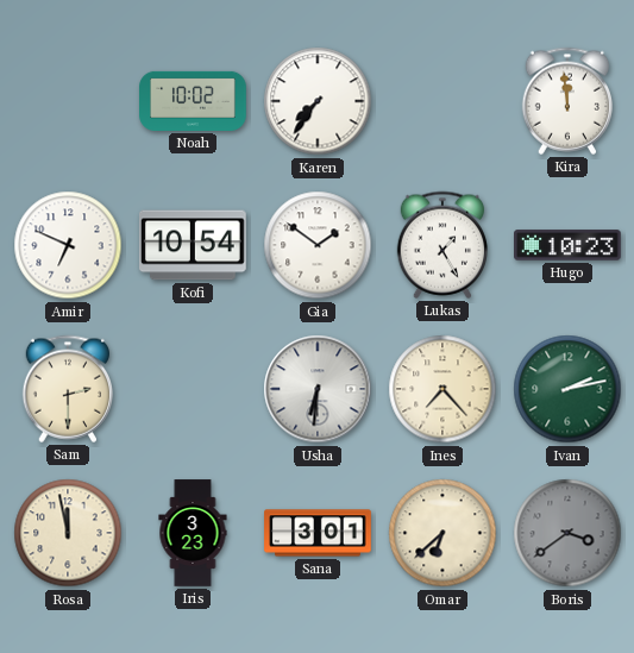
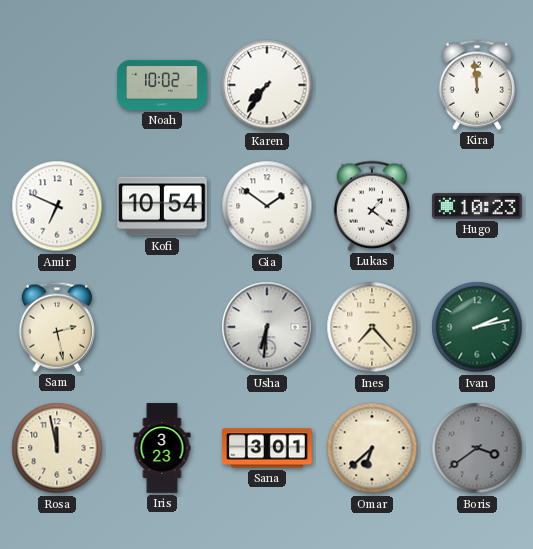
Lukas: 1:25 -> 1:21 (371, 206)
Sam: 2:30 -> 2:28 (56, 327)
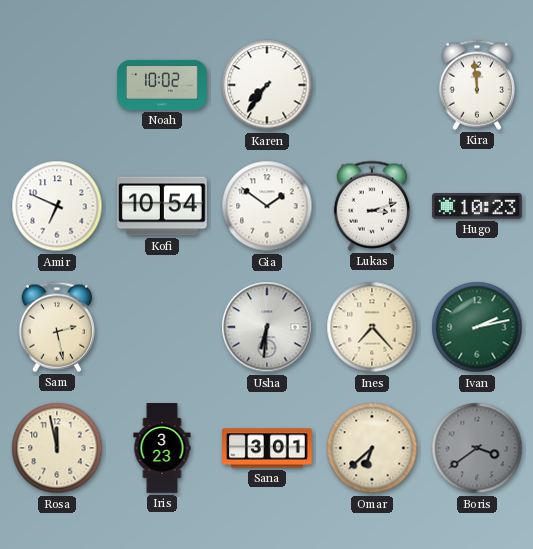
Lukas: 1:21 -> 3:12 (371, 206)
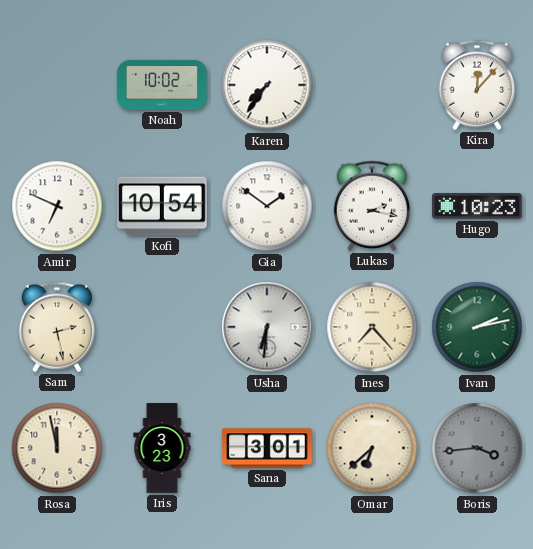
Kira: 11:59 -> 12:07 (476, 85)
Lukas: 3:12 -> 2:17 (371, 206)
Boris: 3:39 -> 3:44 (477, 448)
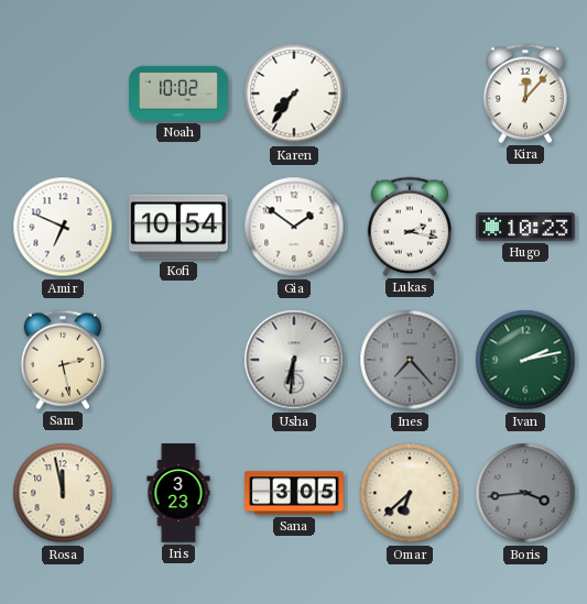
Ines dial: cream -> grey (410, 360)
Sana: 3:01 -> 3:05 (294, 493)
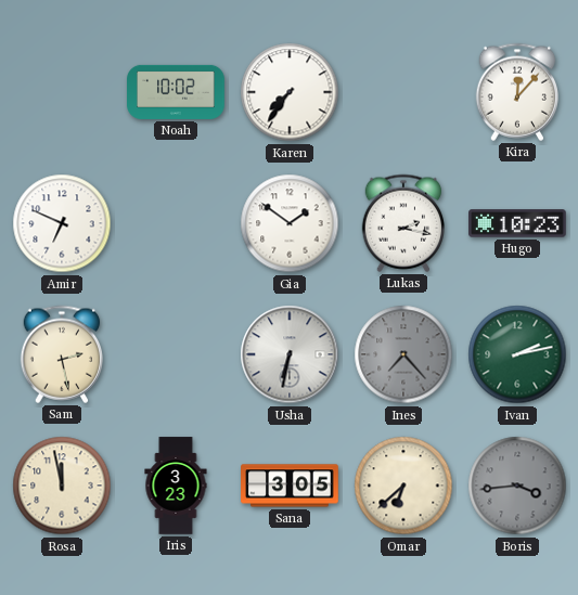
Kofi: 10:54 -> none (180, 227)
Usha: 6:31 -> 6:32 (290, 354)
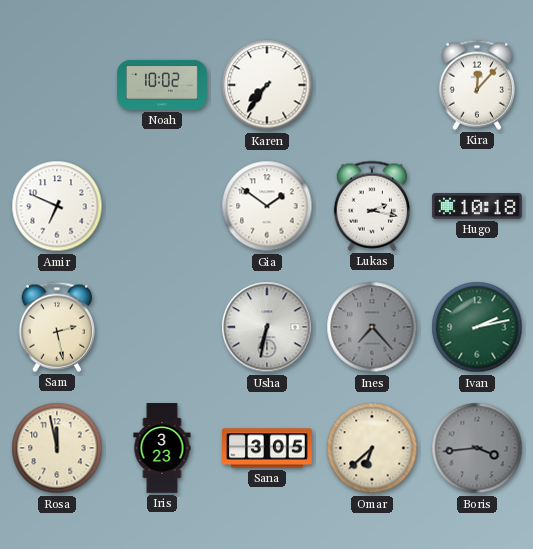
Hugo: 10:23 -> 10:18 (478, 206)
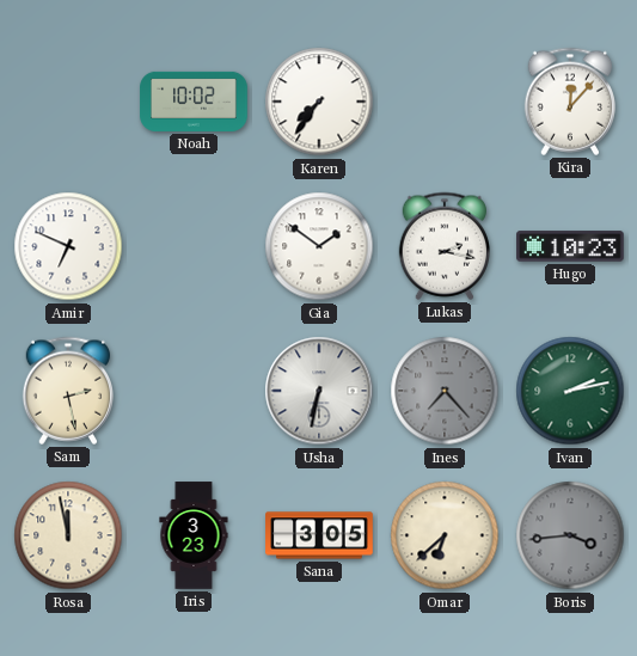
Hugo: 10:18 -> 10:23 (571, 246)
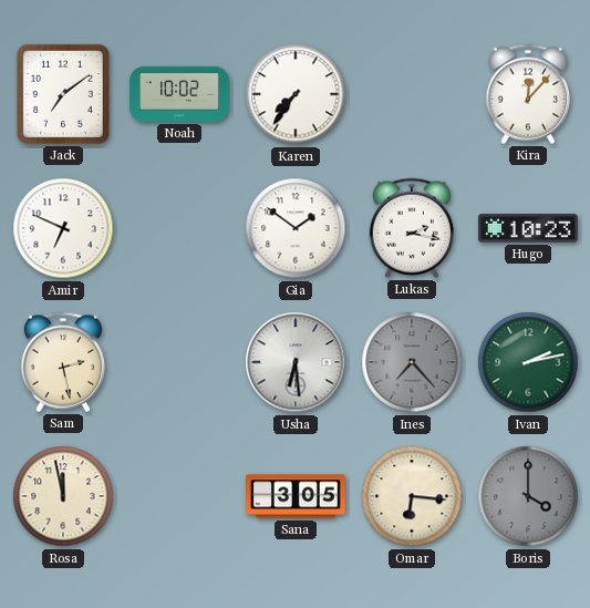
Jack: none -> 7:09 (63, 94)
Usha: 6:32 -> 6:29 (296, 362)
Iris: 3:23 -> none (194, 535)
Omar: 6:38 -> 6:16 (412, 496)
Boris: 3:44 -> 4:00 (528, 496)
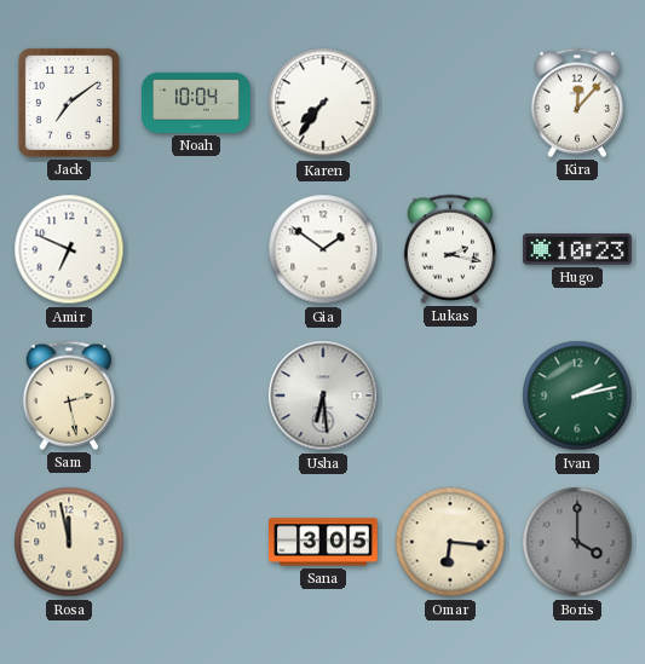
Noah: 10:02 -> 10:04 (196, 103)
Ines: 7:23 -> none (412, 362)
